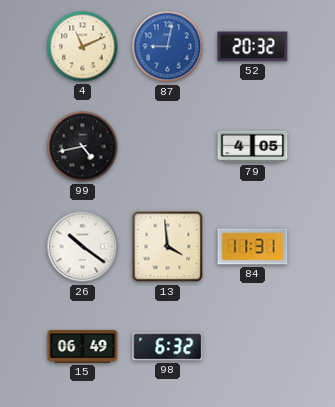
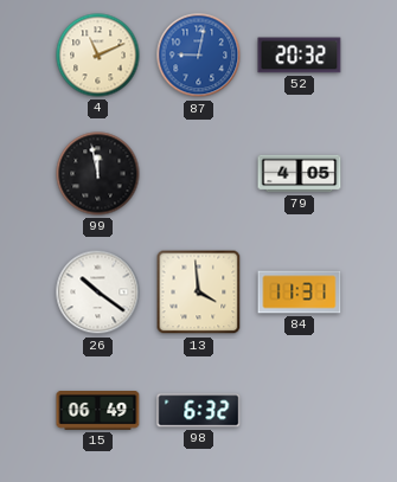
99: 4:43 -> 11:58 (98, 174)
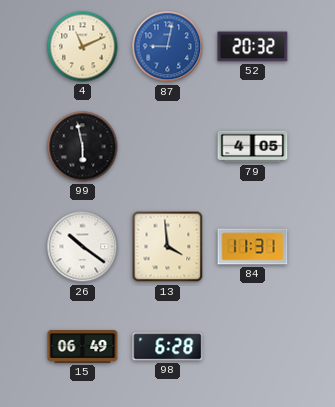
99: 11:58 -> 5:58 (83, 147)
98: 6:32 -> 6:28 (168, 347)
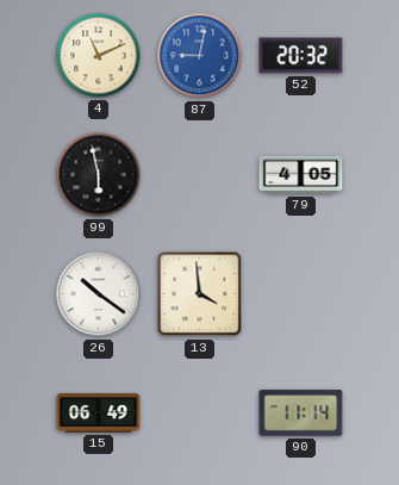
84: 11:31 -> none (253, 247)
98: 6:28 -> none (168, 347)
90: none -> 11:14 (301, 414)
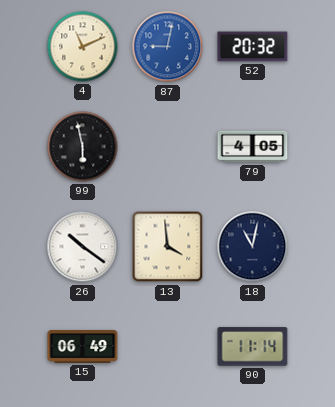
18: none -> 11:02 (253, 247)
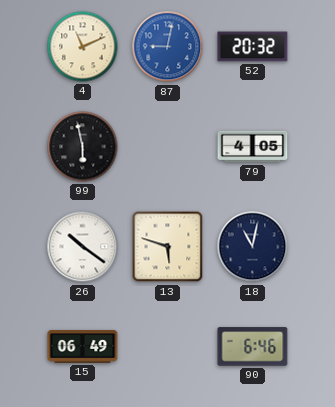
13: 3:59 -> 5:48 (168, 247)
90: 11:14 -> 6:46 (253, 347)
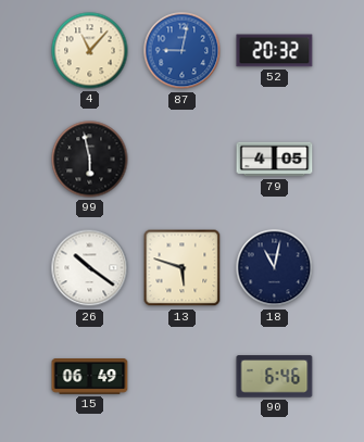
4: 11:11 -> 11:07 (90, 51)
